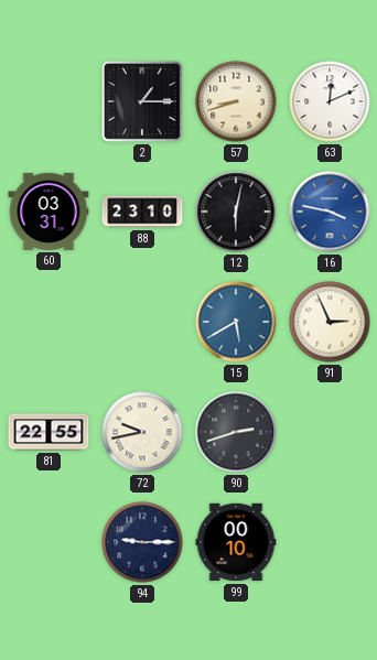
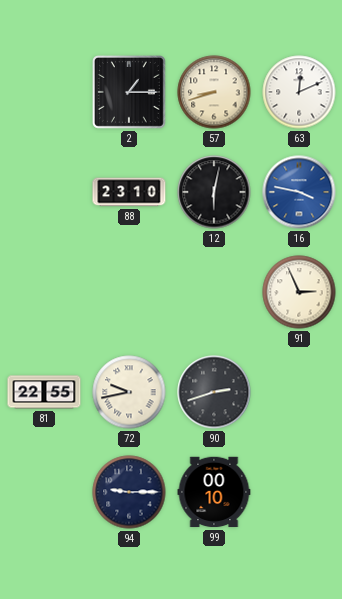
60: 03:31 -> none (49, 212)
15: 5:40 -> none (236, 322)
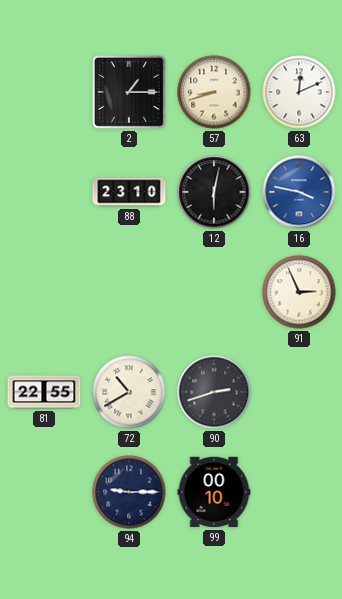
72: 9:43 -> 10:40 (129, 392)
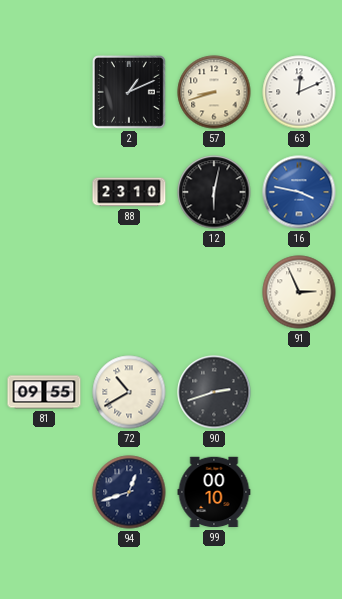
2: 1:15 -> 1:11 (129, 92)
81: 22:55 -> 09:55 (44, 392)
94: 9:15 -> 12:42 (129, 492)
